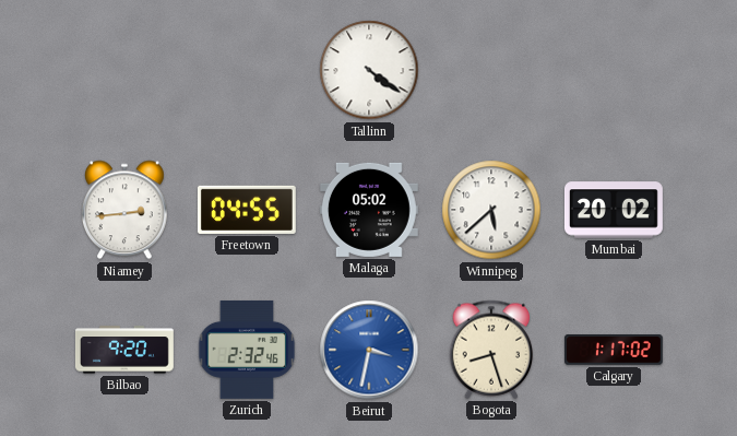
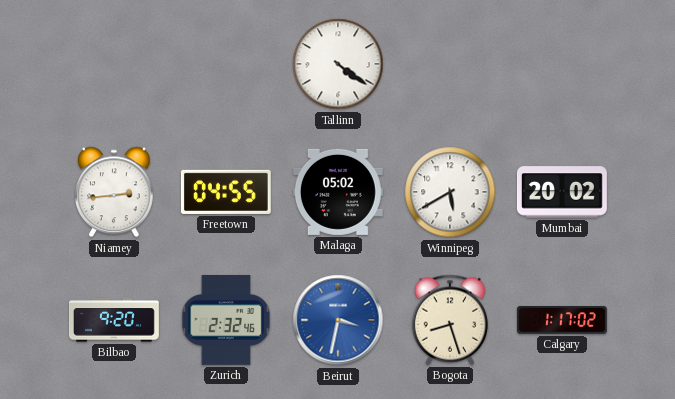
Winnipeg: 5:38 -> 5:40 (450, 192)
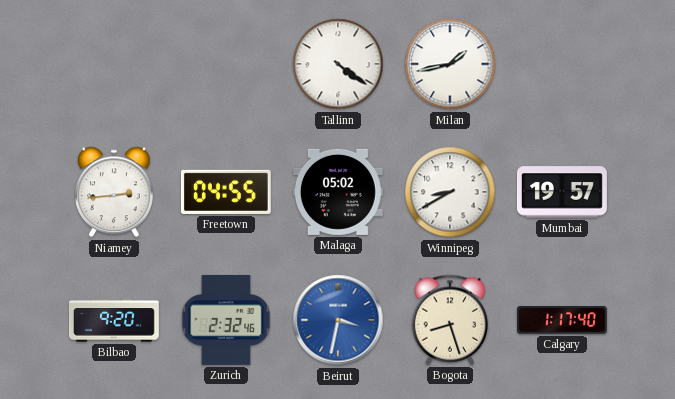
Milan: none -> 1:43 (450, 64)
Winnipeg: 5:40 -> 8:40 (450, 192)
Mumbai: 20:02 -> 19:57 (562, 192)
Calgary: 1:17:02 -> 1:17:40 (562, 321)
